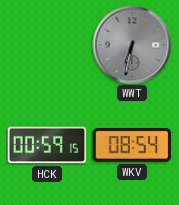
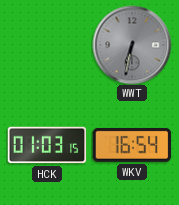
HCK: 00:59 -> 01:03 (47, 145)
WKV: 08:54 -> 16:54 (132, 145)
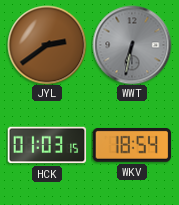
JYL: none -> 2:39 (47, 45)
WKV: 16:54 -> 18:54 (132, 145)
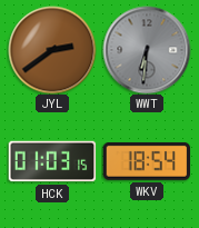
WWT: 6:32 -> 6:31 (147, 50)
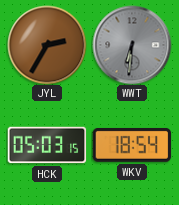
JYL: 2:39 -> 2:35 (47, 45)
HCK: 01:03 -> 05:03 (47, 145)
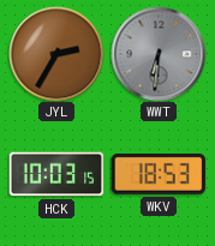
HCK: 05:03 -> 10:03 (56, 174)
WKV: 18:54 -> 18:53 (159, 174)
